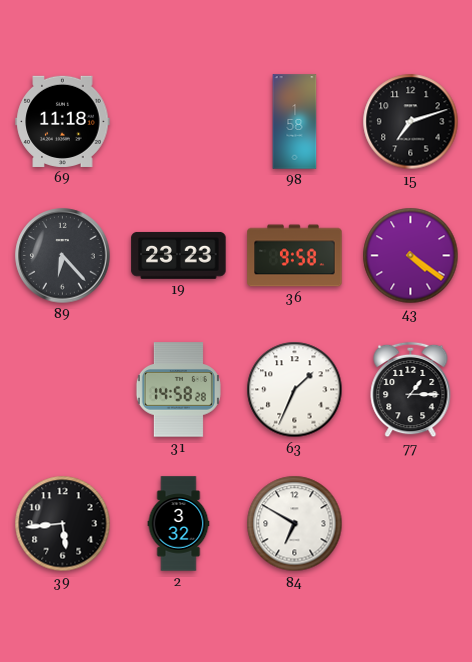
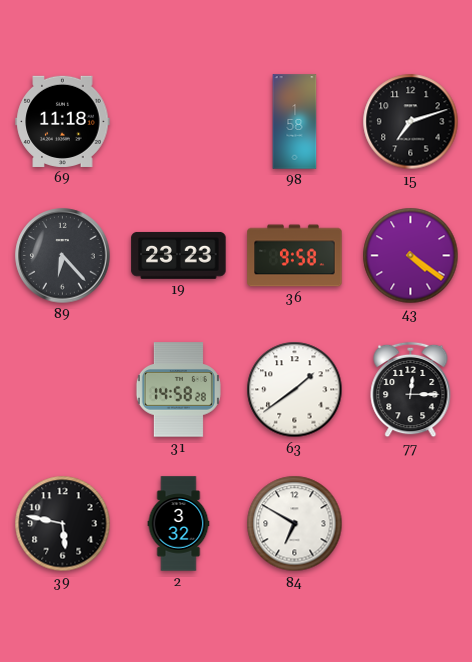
63: 1:34 -> 1:39 (295, 390)
77: 1:15 -> 12:15 (411, 390)
39: 5:44 -> 5:47 (63, 524)
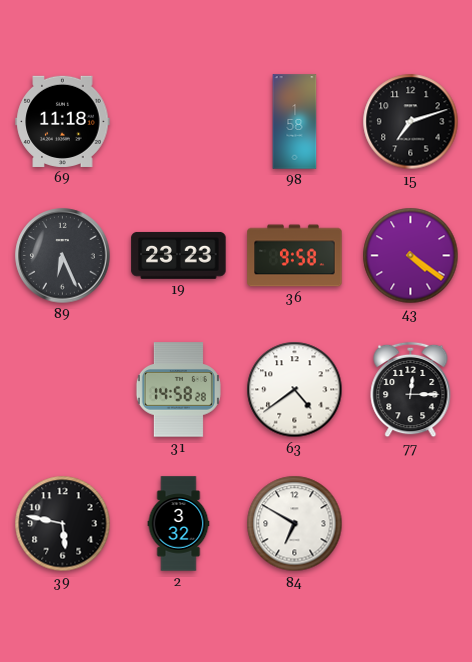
89: 6:23 -> 6:26 (63, 256)
63: 1:39 -> 4:39 (295, 390)
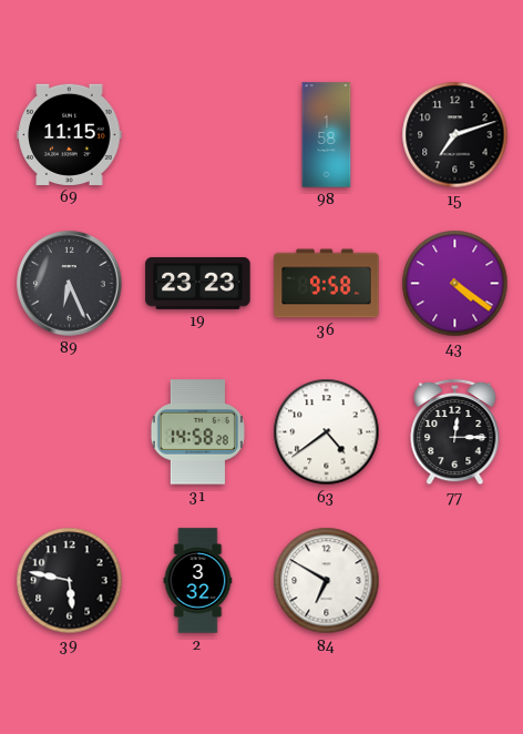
69: 11:18 -> 11:15 (70, 134)
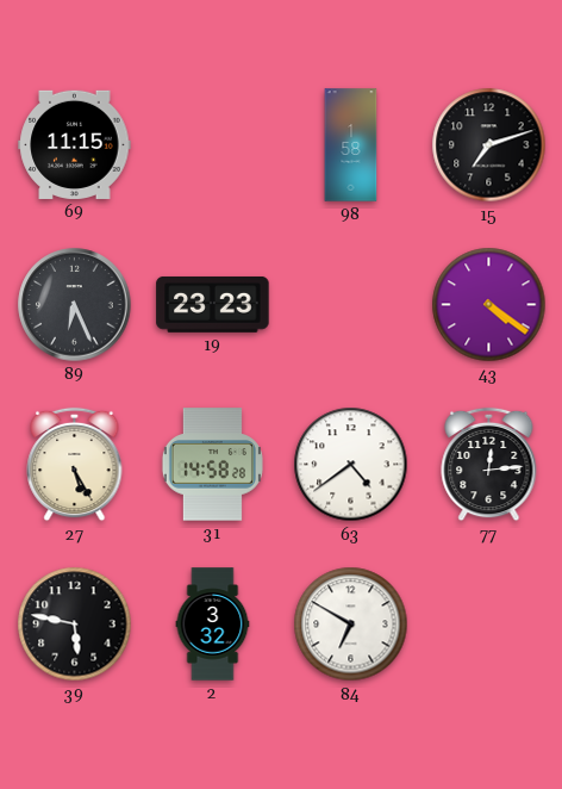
36: 9:58 -> none (327, 284)
27: none -> 5:25 (75, 465)
77: 12:15 -> 12:14 (489, 465)
